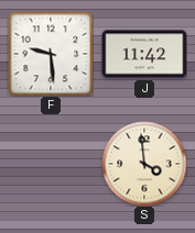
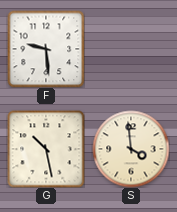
J: 11:42 -> none (144, 54)
G: none -> 10:28 (46, 149)
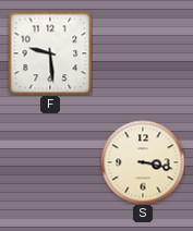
G: 10:28 -> none (46, 149)
S: 3:59 -> 3:17 (143, 162)
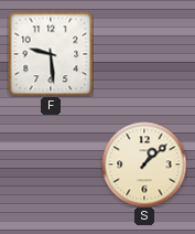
S: 3:17 -> 1:08 (144, 164)
